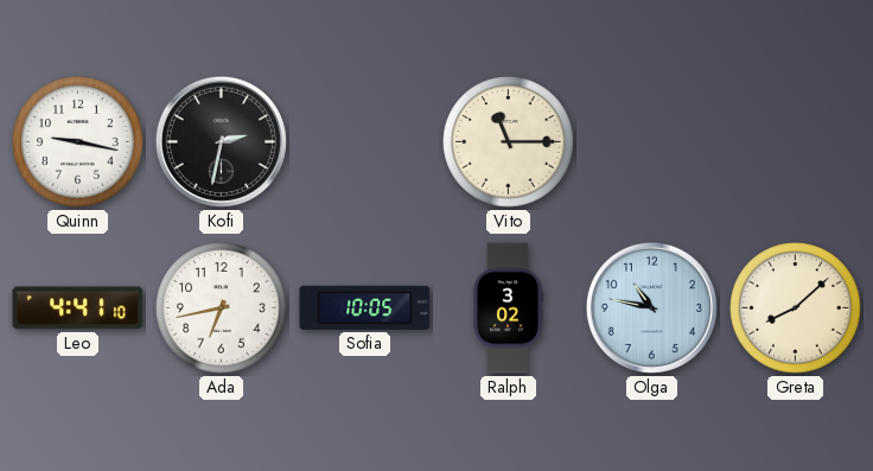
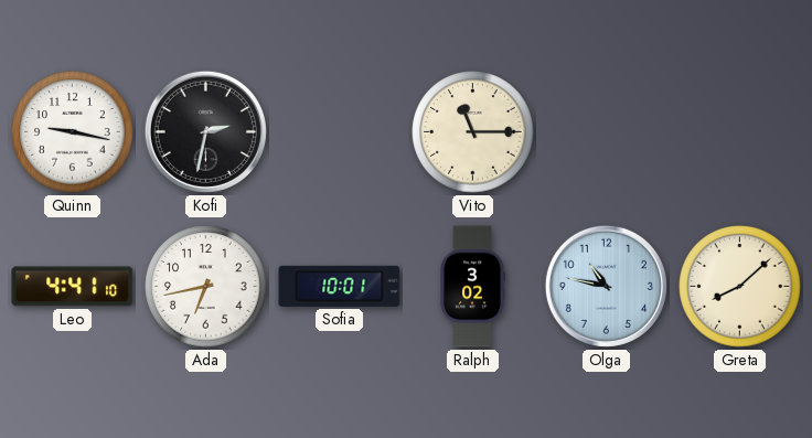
Sofia: 10:05 -> 10:01 (340, 286)
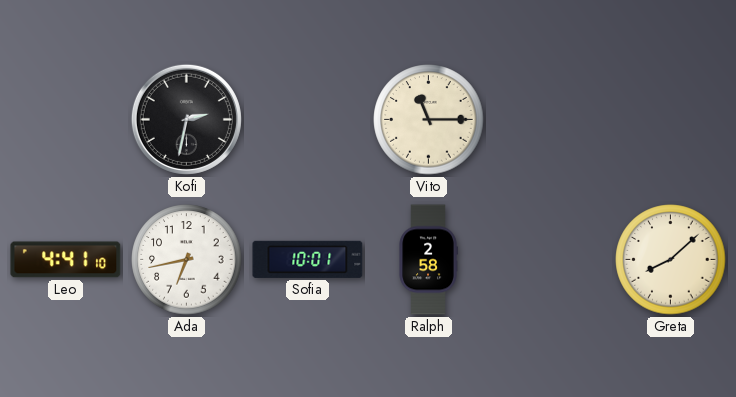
Quinn: 9:17 -> none (73, 132)
Ralph: 3:02 -> 2:58 (428, 260)
Olga: 10:47 -> none (606, 286)
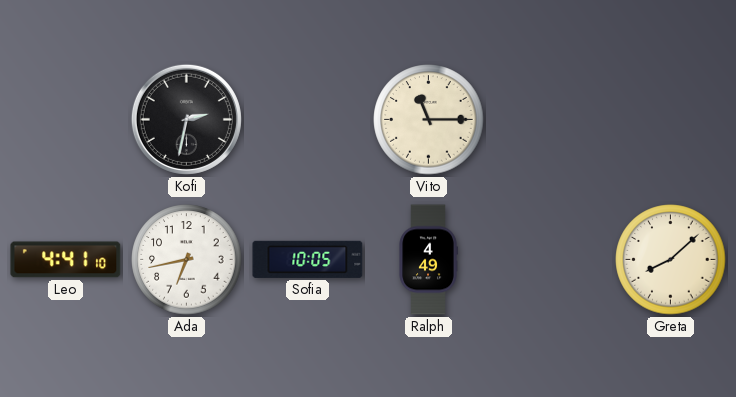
Sofia: 10:01 -> 10:05 (308, 259)
Ralph: 2:58 -> 4:49 (428, 260)
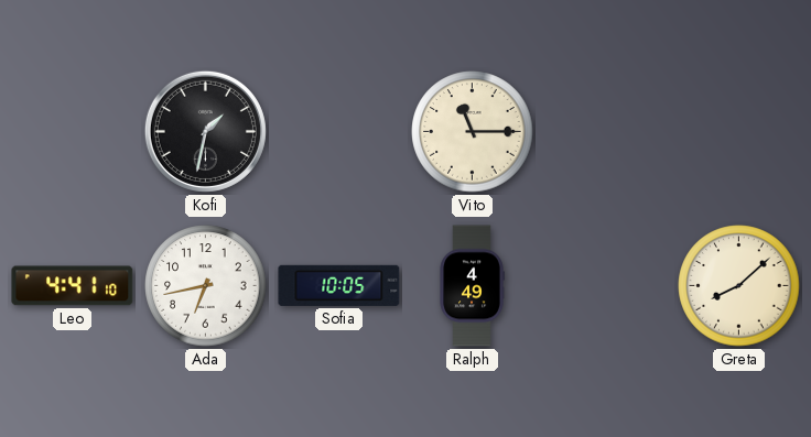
Kofi: 2:32 -> 1:32 (205, 131)
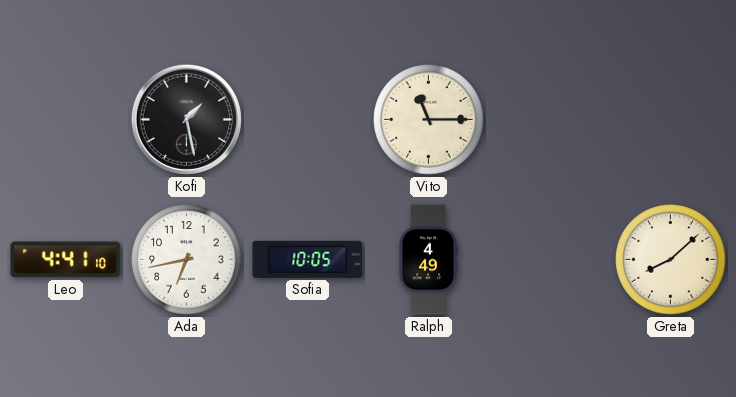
Kofi: 1:32 -> 1:28 (186, 119)
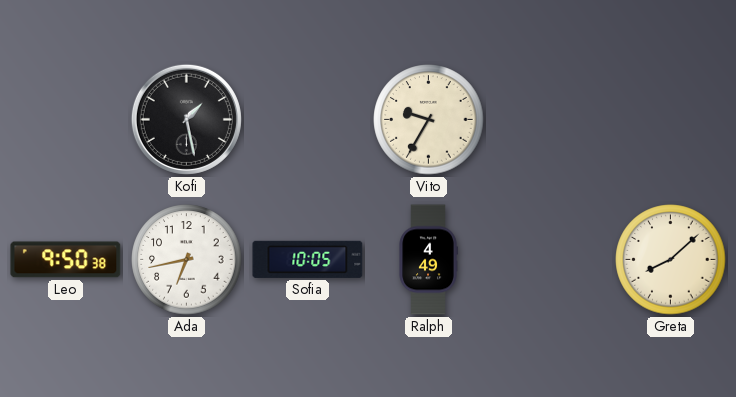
Vito: 11:15 -> 9:35 (429, 120)
Leo: 4:41 -> 9:50 (66, 260)
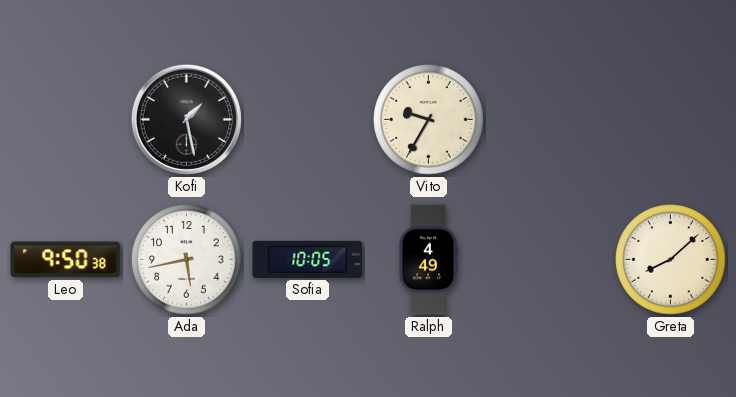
Ada: 6:43 -> 5:43 (187, 260)
